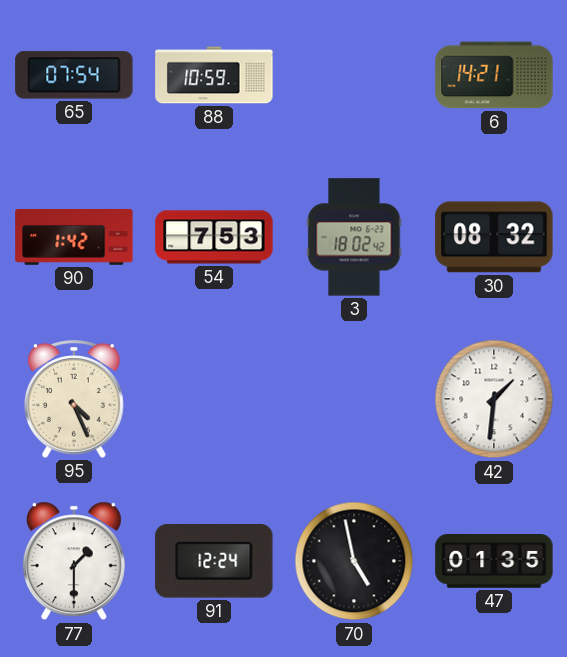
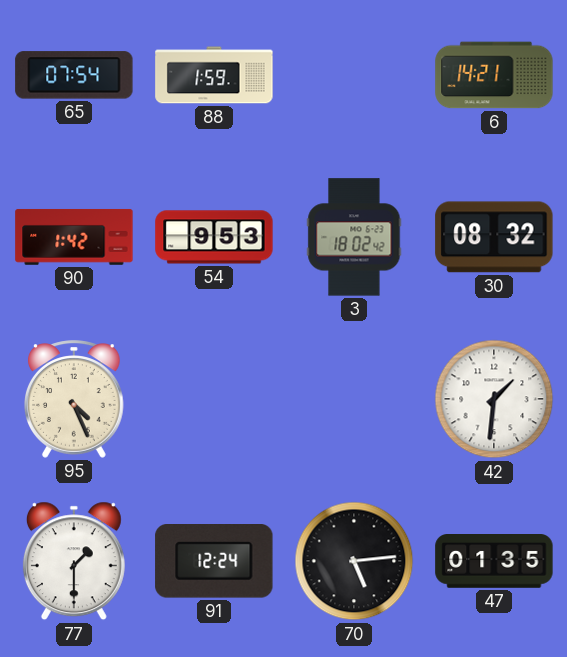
88: 10:59 -> 1:59 (214, 75)
54: 7:53 -> 9:53 (214, 237)
70: 4:58 -> 5:14 (354, 561)
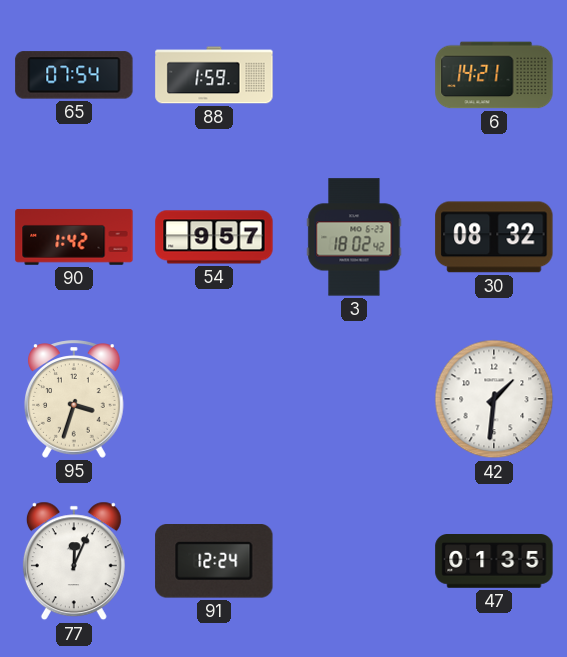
54: 9:53 -> 9:57 (214, 237)
95: 4:26 -> 3:33 (75, 399)
77: 1:30 -> 12:04 (74, 561)
70: 5:14 -> none (354, 561)
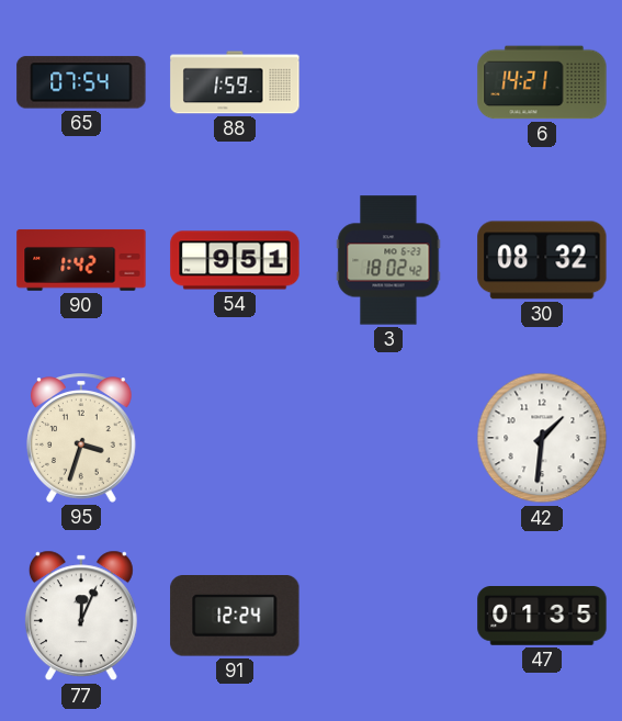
54: 9:57 -> 9:51 (235, 260)
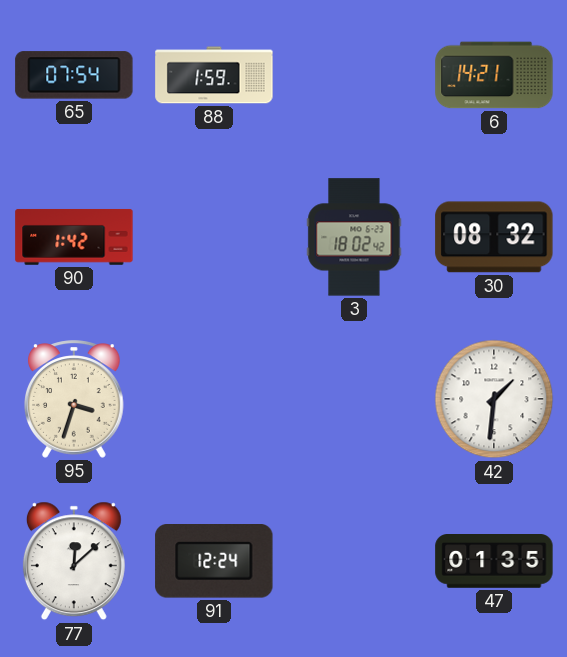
54: 9:51 -> none (235, 260)
77: 12:04 -> 12:08 (74, 561)
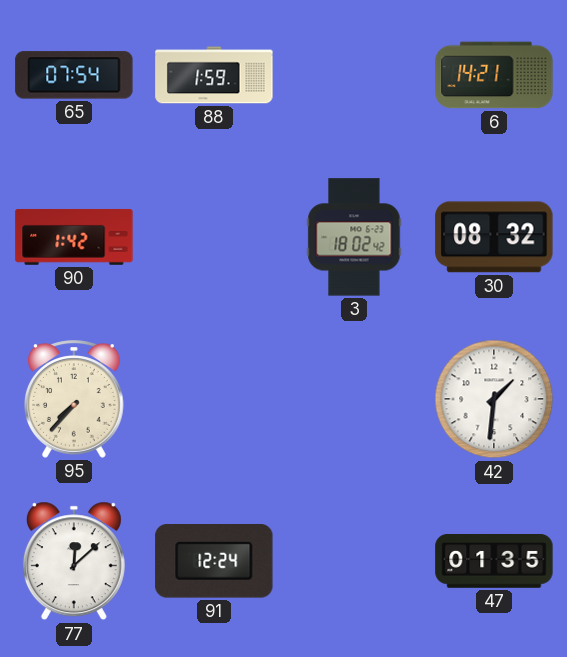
95: 3:33 -> 7:37 (75, 399)
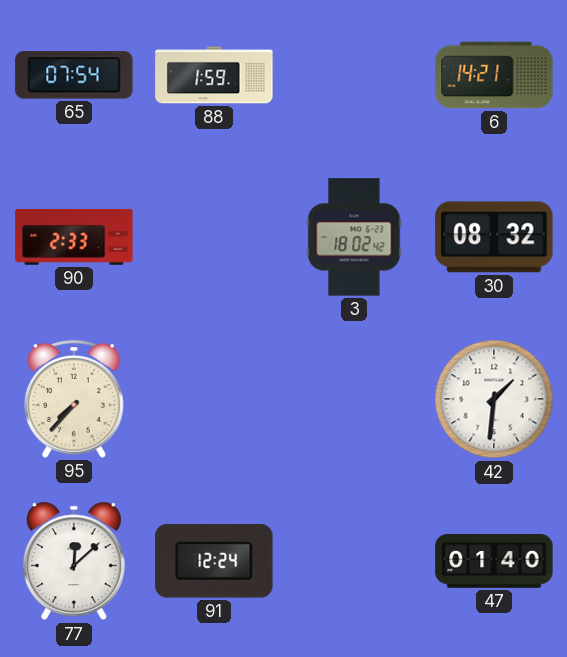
90: 1:42 -> 2:33 (74, 237)
47: 01:35 -> 01:40 (494, 561)
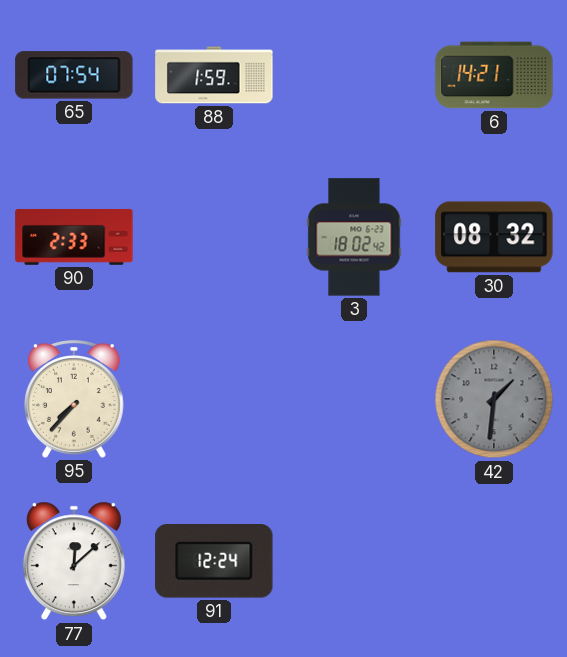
42 dial: white -> grey (494, 399)
47: 01:40 -> none (494, 561)
